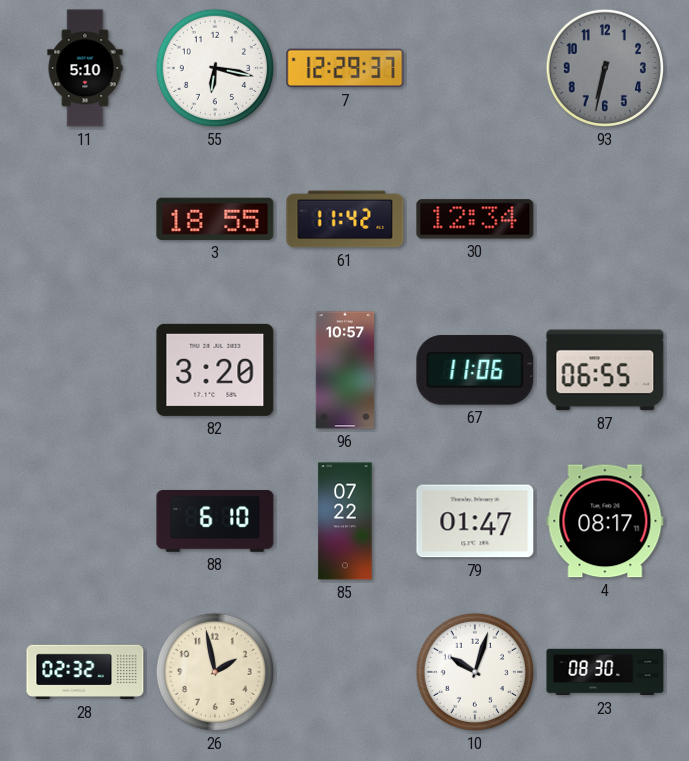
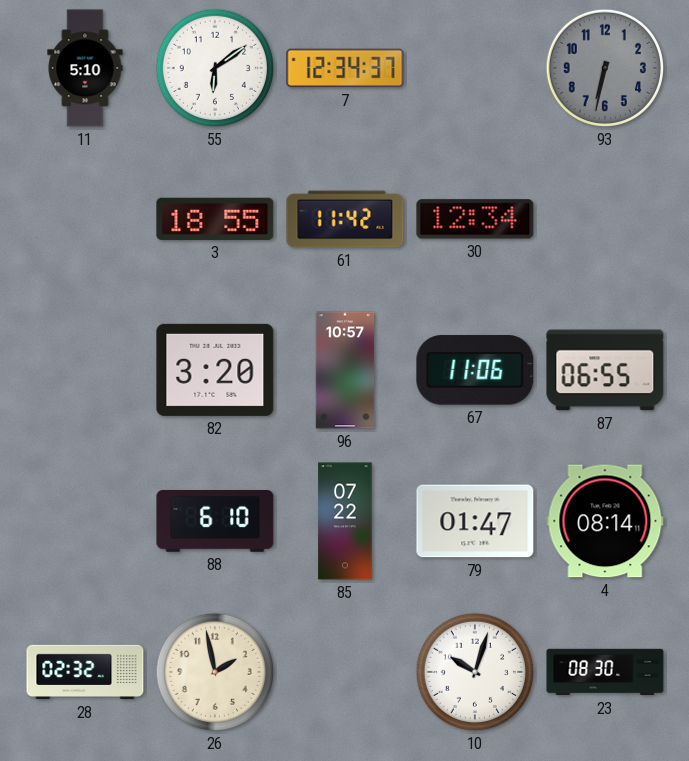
55: 6:17 -> 6:09 (215, 68)
7: 12:29 -> 12:34 (345, 68)
4: 08:17 -> 08:14 (605, 521)
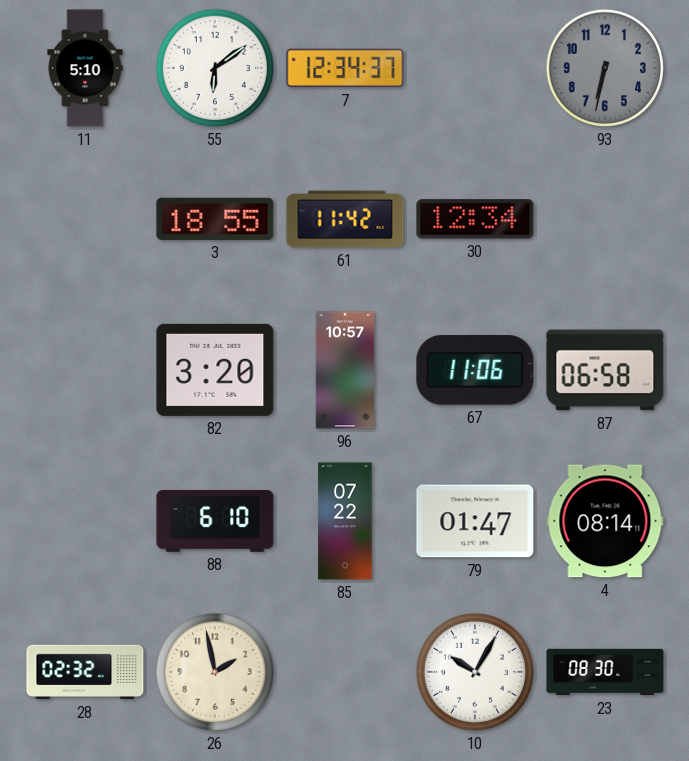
87: 06:55 -> 06:58 (605, 370)
10: 10:03 -> 10:05 (475, 672)
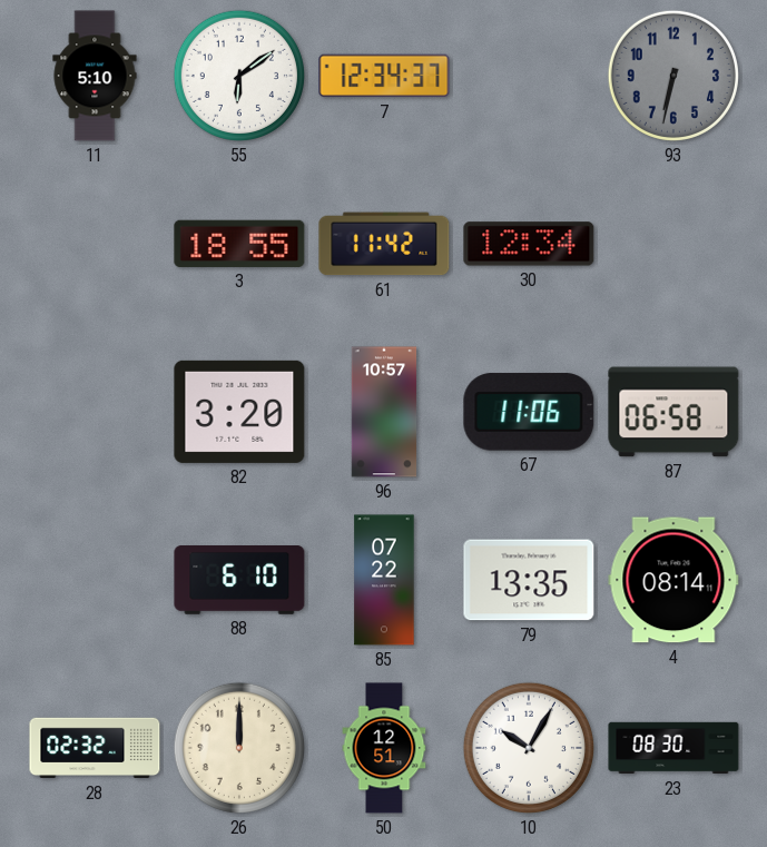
79: 01:47 -> 13:35 (529, 580)
26: 1:58 -> 12:00 (239, 748)
50: none -> 12:51 (384, 748)
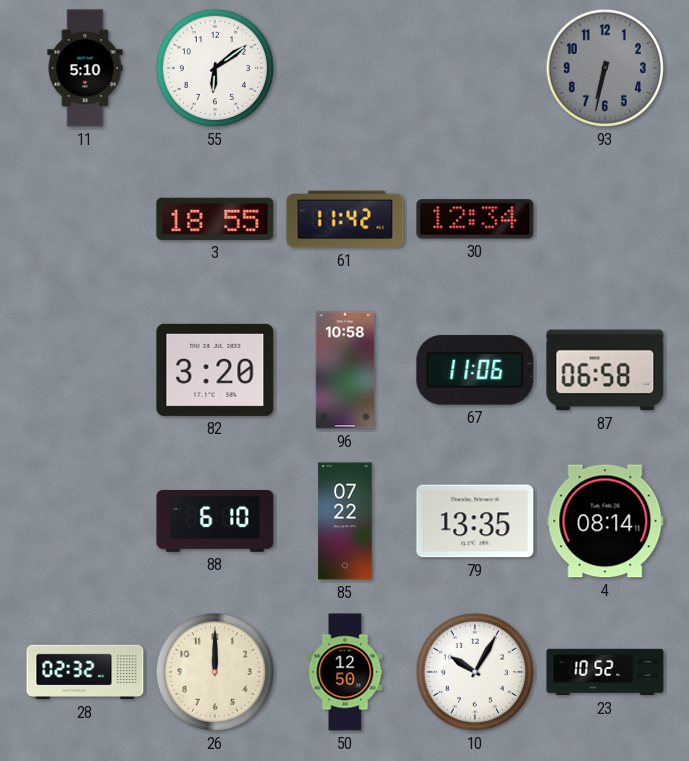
7: 12:34 -> none (384, 76)
96: 10:57 -> 10:58 (345, 370)
50: 12:51 -> 12:50 (345, 672)
23: 08:30 -> 10:52 (605, 672)
